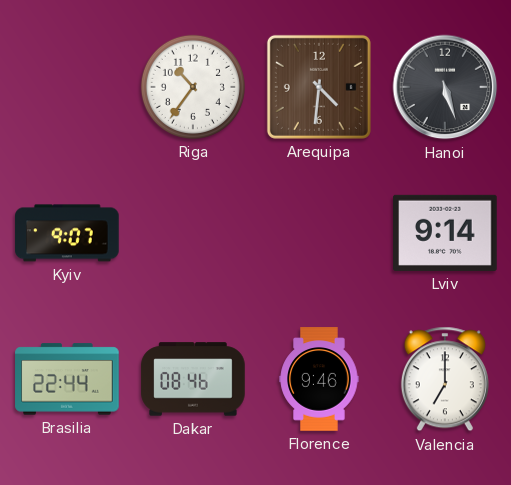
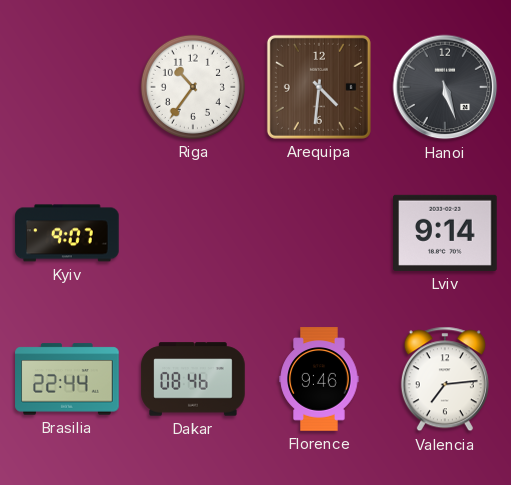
Valencia: 7:00 -> 7:14 (445, 379)
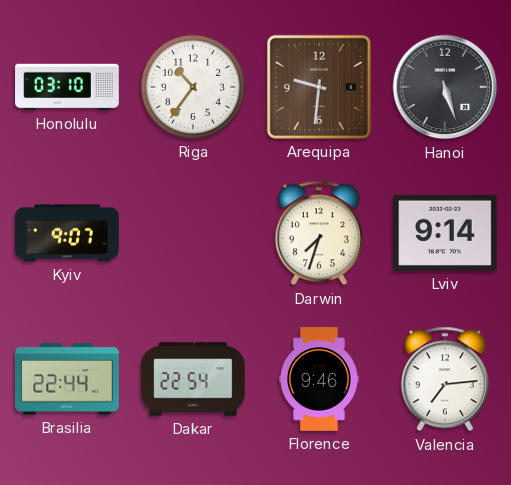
Honolulu: none -> 03:10 (67, 87)
Arequipa: 4:31 -> 9:31 (319, 87)
Darwin: none -> 7:33 (319, 233)
Dakar: 08:46 -> 22:54 (193, 379)
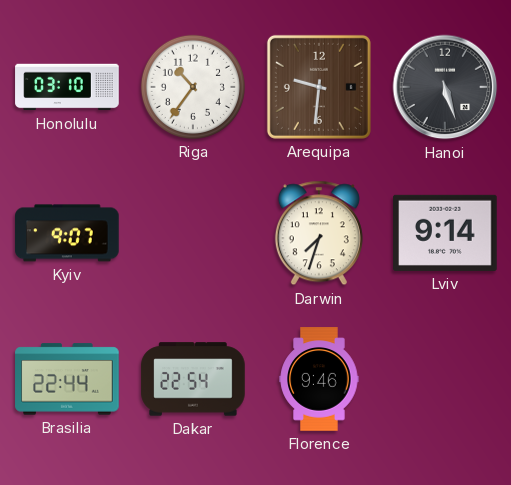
Valencia: 7:14 -> none (445, 379)
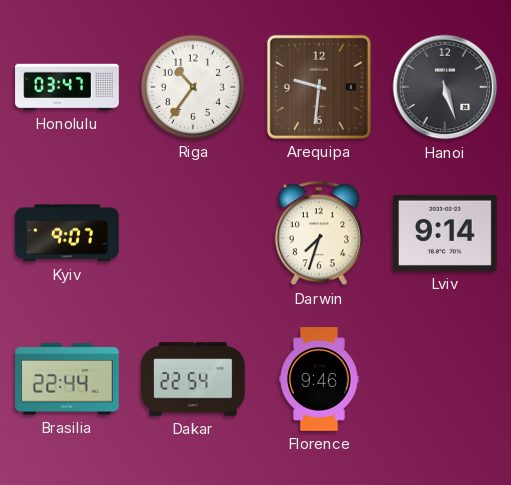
Honolulu: 03:10 -> 03:47 (67, 87)
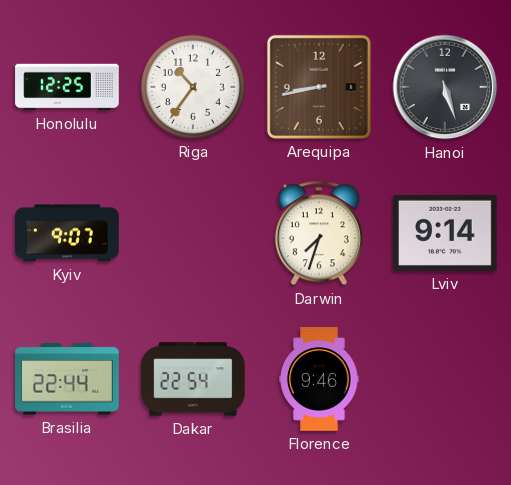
Honolulu: 03:47 -> 12:25 (67, 87)
Arequipa: 9:31 -> 8:43 (319, 87)
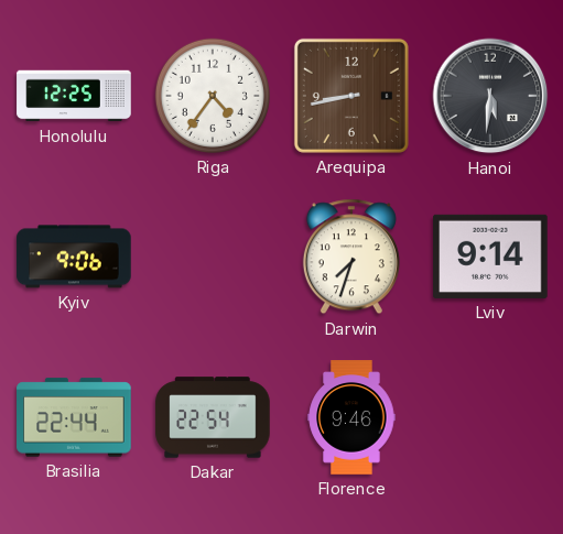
Riga: 10:36 -> 4:36 (213, 96)
Hanoi: 5:27 -> 5:31 (490, 96)
Kyiv: 9:07 -> 9:06 (74, 257)
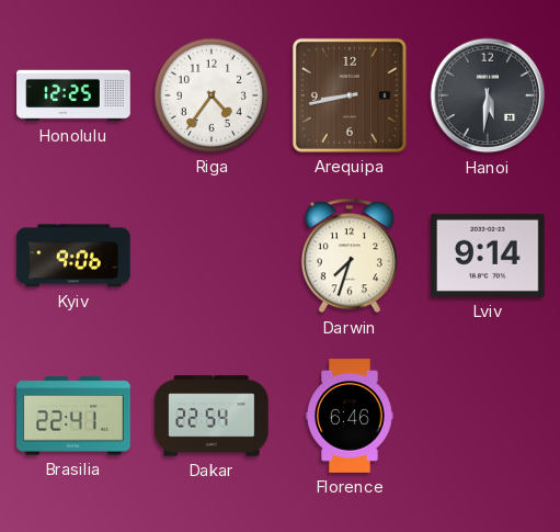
Brasilia: 22:44 -> 22:41 (73, 416)
Florence: 9:46 -> 6:46 (350, 416)
